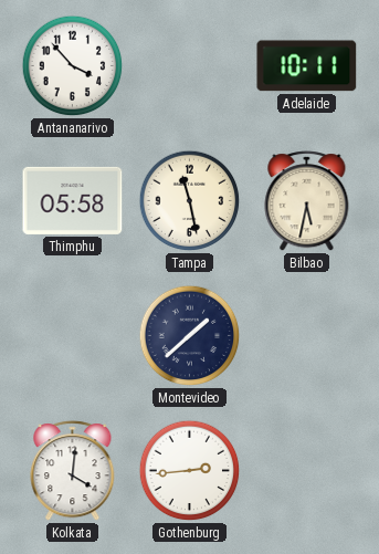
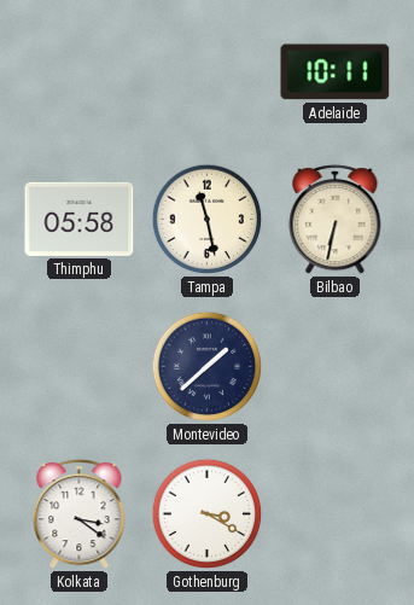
Antananarivo: 3:53 -> none (73, 66)
Bilbao: 5:32 -> 6:32 (336, 220)
Kolkata: 4:01 -> 3:21 (80, 514)
Gothenburg: 2:44 -> 3:20 (208, 514)
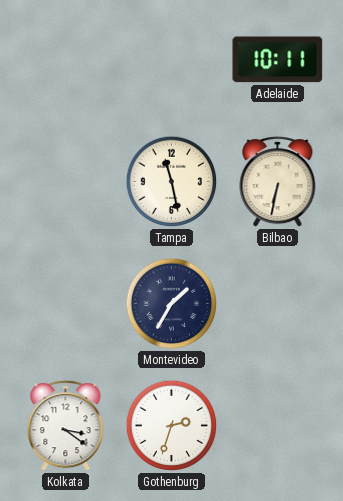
Thimphu: 05:58 -> none (80, 219)
Montevideo: 1:38 -> 1:35 (172, 304)
Gothenburg: 3:20 -> 2:33 (172, 426)
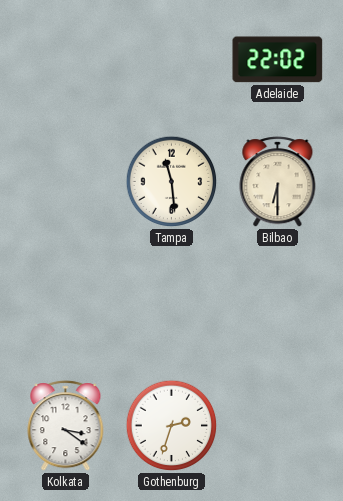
Adelaide: 10:11 -> 22:02 (278, 60)
Tampa: 11:28 -> 11:29 (172, 182)
Bilbao: 6:32 -> 6:30 (278, 182)
Montevideo: 1:35 -> none (172, 304)
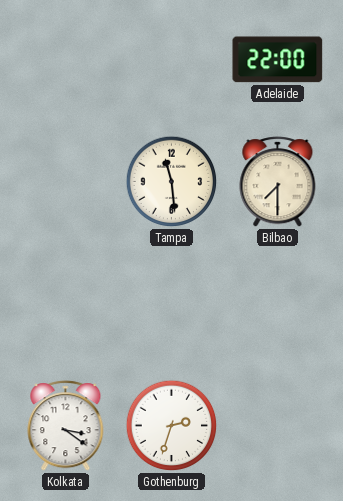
Adelaide: 22:02 -> 22:00 (278, 60)
Bilbao: 6:30 -> 7:30 (278, 182)
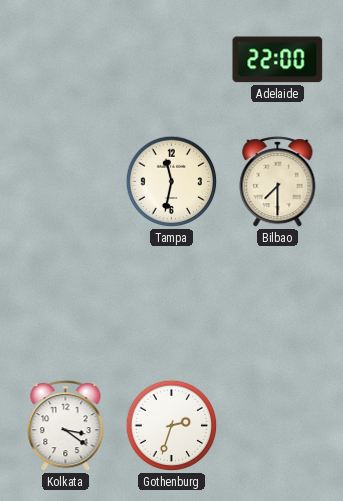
Tampa: 11:29 -> 11:32 (172, 182)
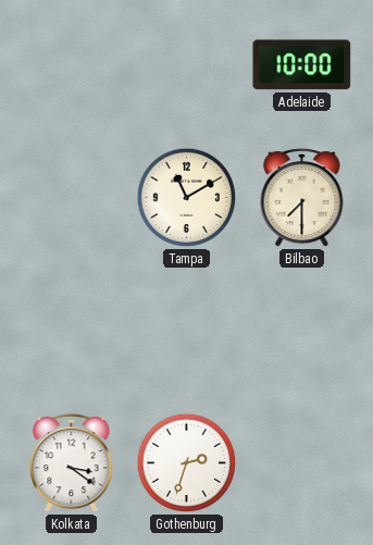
Adelaide: 22:00 -> 10:00 (302, 65)
Tampa: 11:32 -> 11:10 (187, 198)
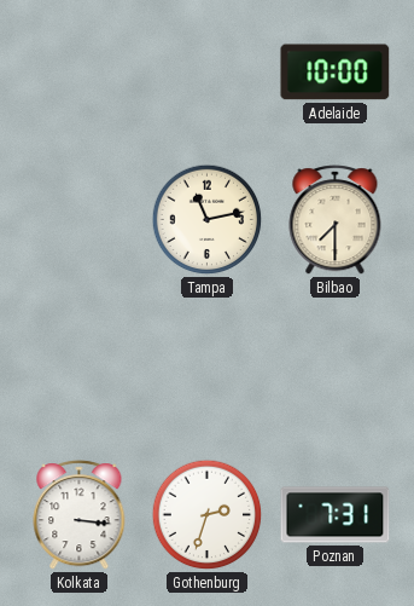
Tampa: 11:10 -> 11:13 (208, 220)
Kolkata: 3:21 -> 3:16 (80, 515)
Poznan: none -> 7:31 (336, 515)
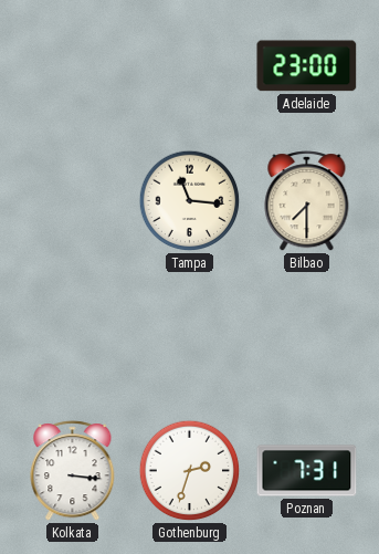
Adelaide: 10:00 -> 23:00 (307, 66)
Tampa: 11:13 -> 11:16 (190, 201)
